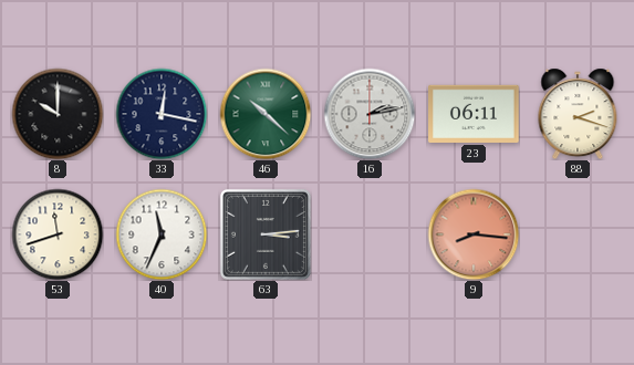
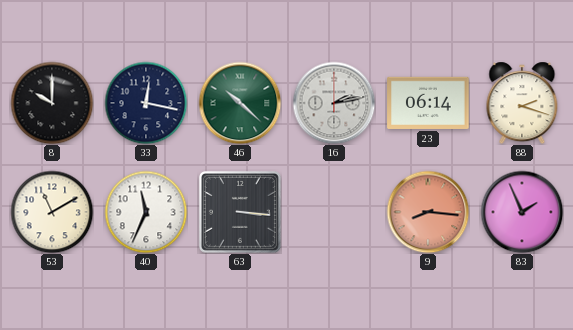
23: 06:11 -> 06:14 (428, 103)
53: 11:42 -> 11:10 (52, 212)
63: 3:14 -> 3:16 (240, 212)
83: none -> 1:56 (522, 212)
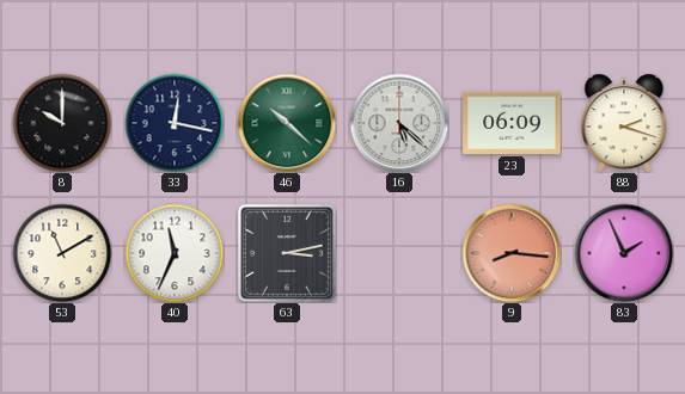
16: 2:13 -> 5:22 (399, 123)
23: 06:14 -> 06:09 (512, 123)
63: 3:16 -> 3:13 (287, 253)
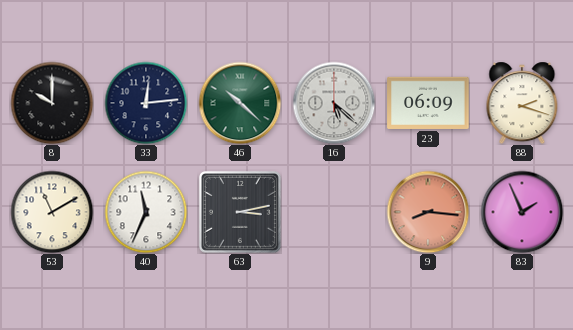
33: 12:17 -> 12:14 (146, 103)
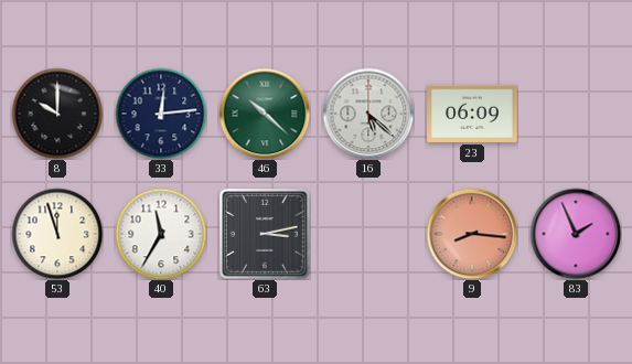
88: 2:18 -> none (522, 103)
53: 11:10 -> 11:57 (57, 234)
40: 11:34 -> 11:35 (161, 234)
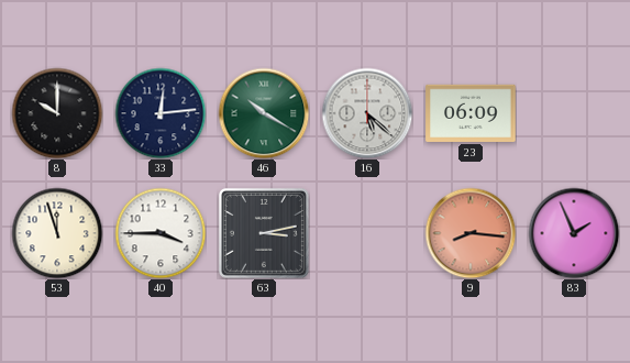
46: 10:22 -> 10:20 (264, 113)
40: 11:35 -> 3:45 (161, 233)
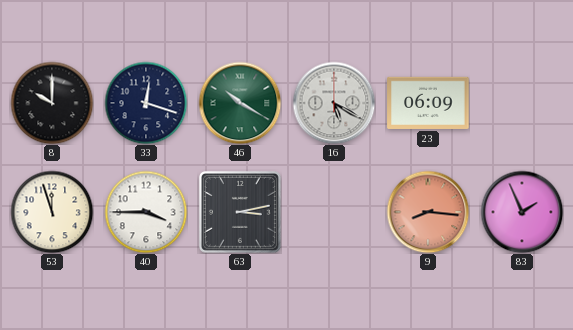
33: 12:14 -> 12:18 (146, 103)
16: 5:22 -> 5:20 (334, 103)
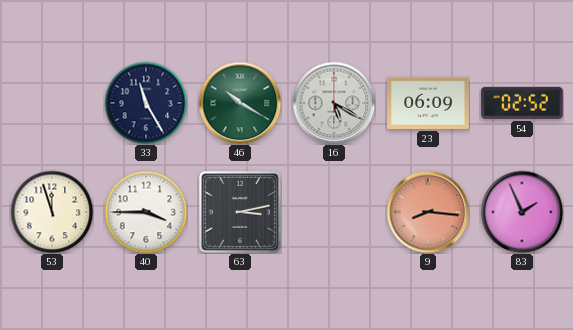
8: 10:00 -> none (52, 103)
33: 12:18 -> 11:25 (146, 103)
54: none -> 02:52 (522, 103)
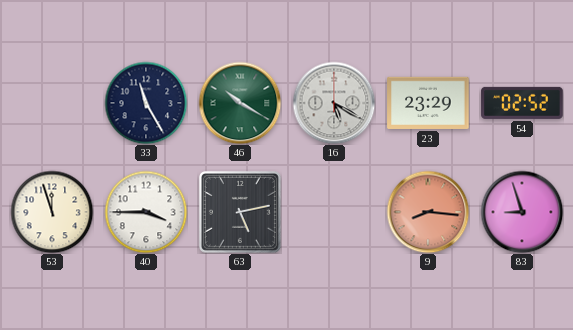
23: 06:09 -> 23:29 (428, 103)
63: 3:13 -> 5:13 (240, 212)
83: 1:56 -> 8:57 (522, 212)
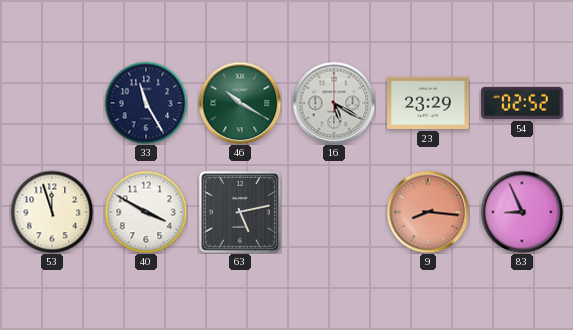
40: 3:45 -> 3:50 (146, 212)
83: 8:57 -> 8:56 (522, 212)
